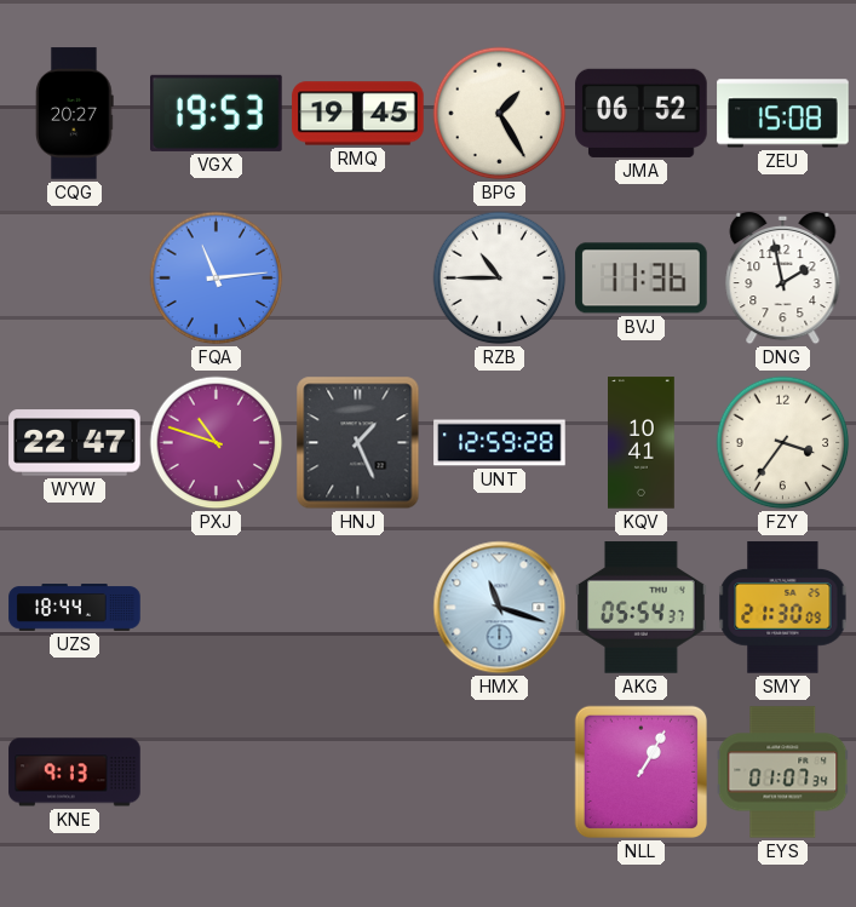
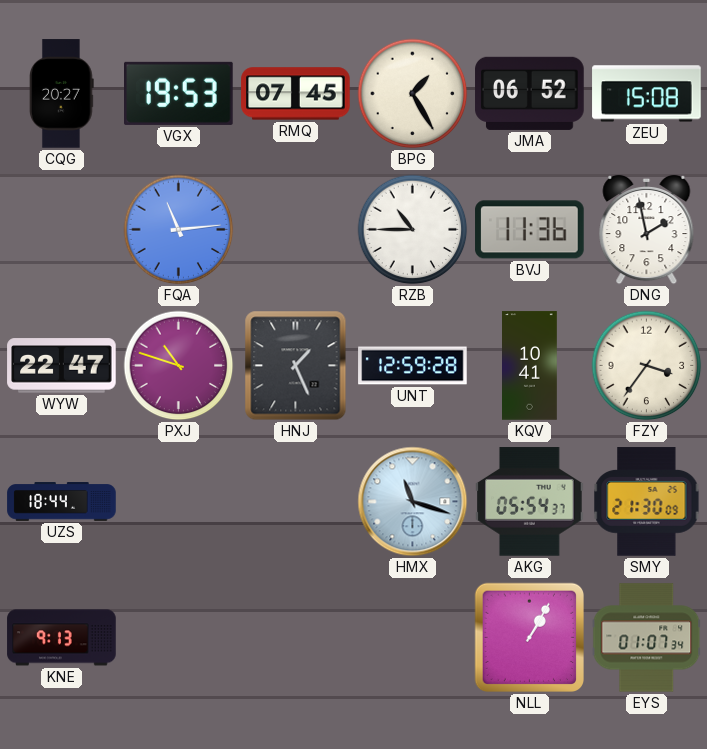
RMQ: 19:45 -> 07:45 (296, 94)
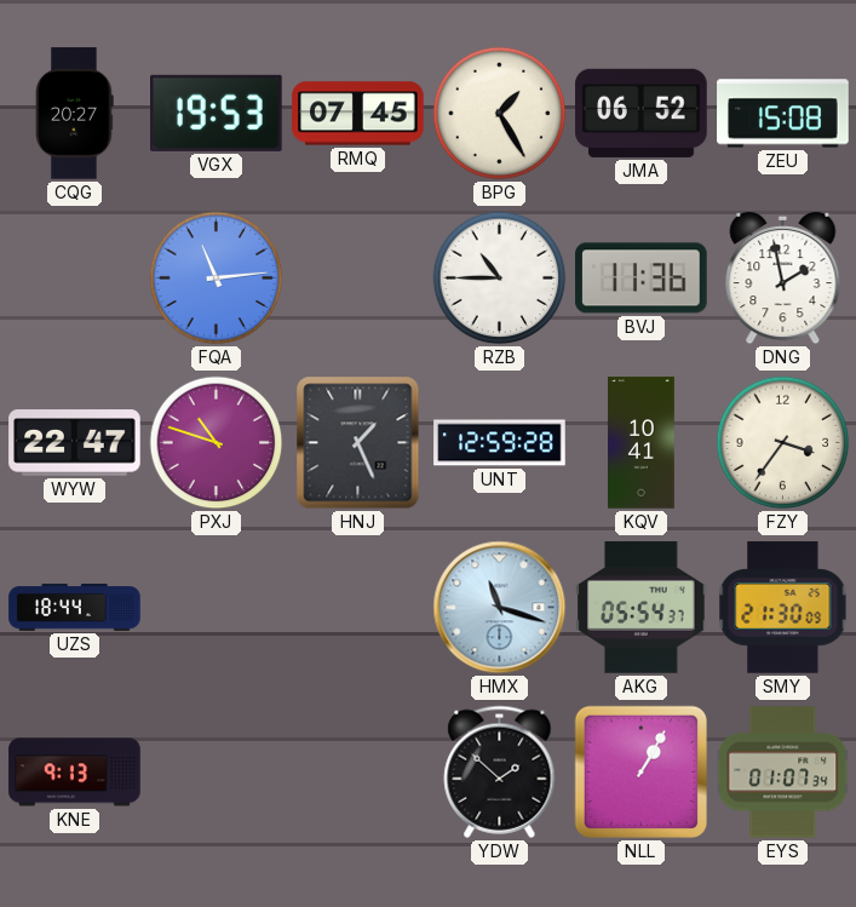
YDW: none -> 1:52 (500, 771)
